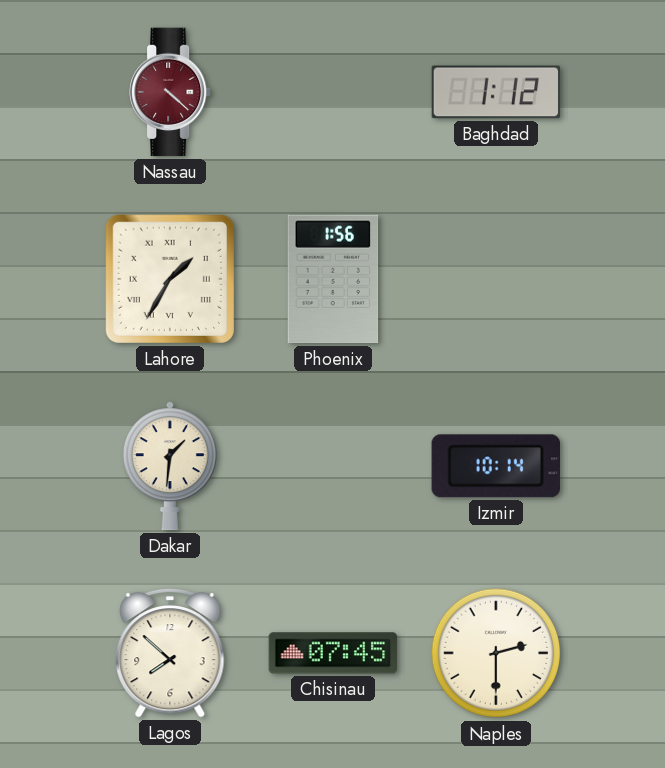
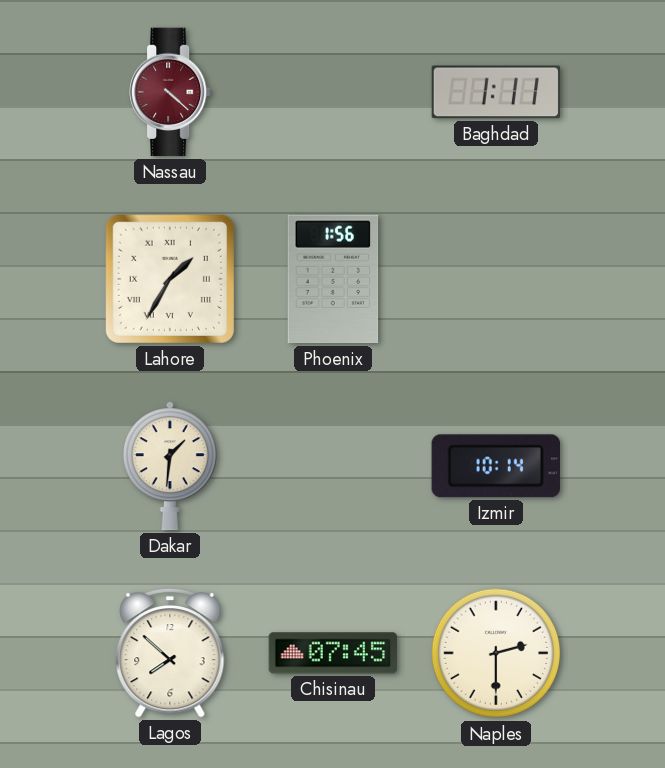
Baghdad: 1:12 -> 1:11 (496, 92)
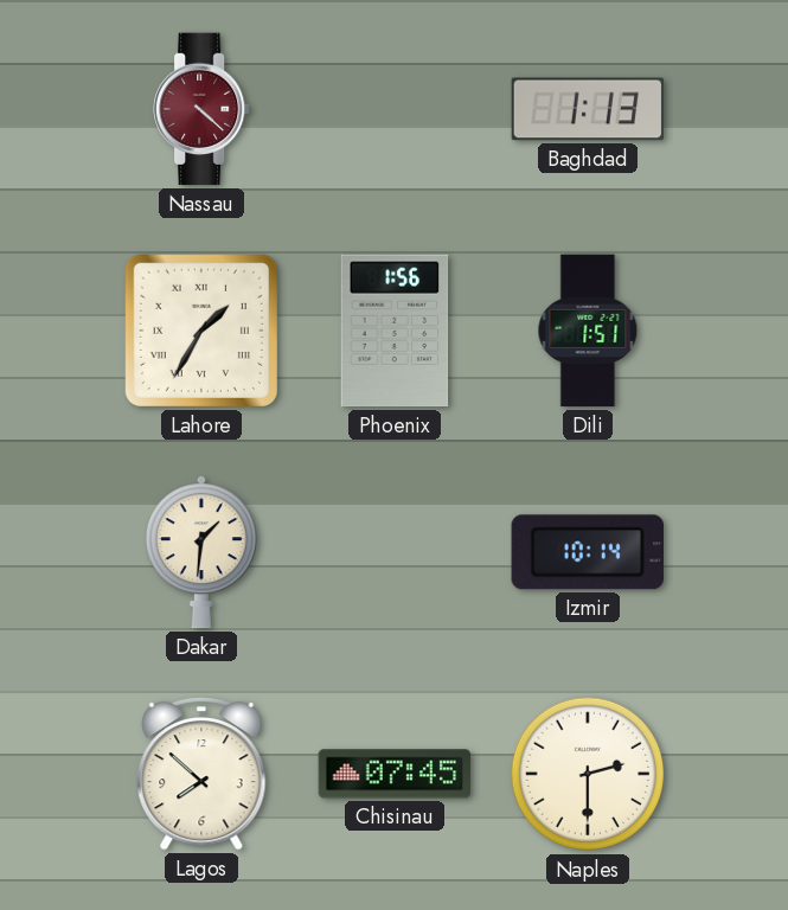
Baghdad: 1:11 -> 1:13 (588, 109)
Dili: none -> 1:51 (588, 331)
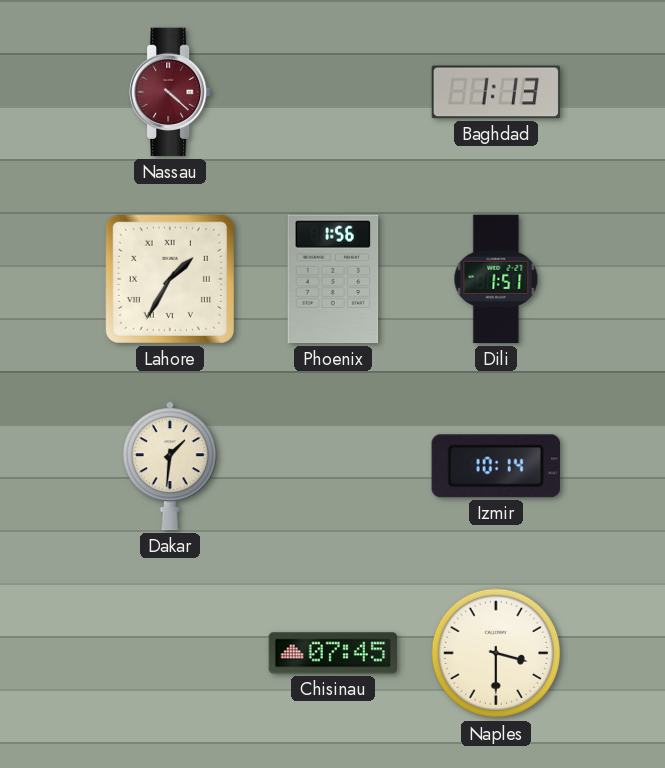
Lagos: 7:52 -> none (201, 774)
Naples: 2:30 -> 3:30 (496, 653)
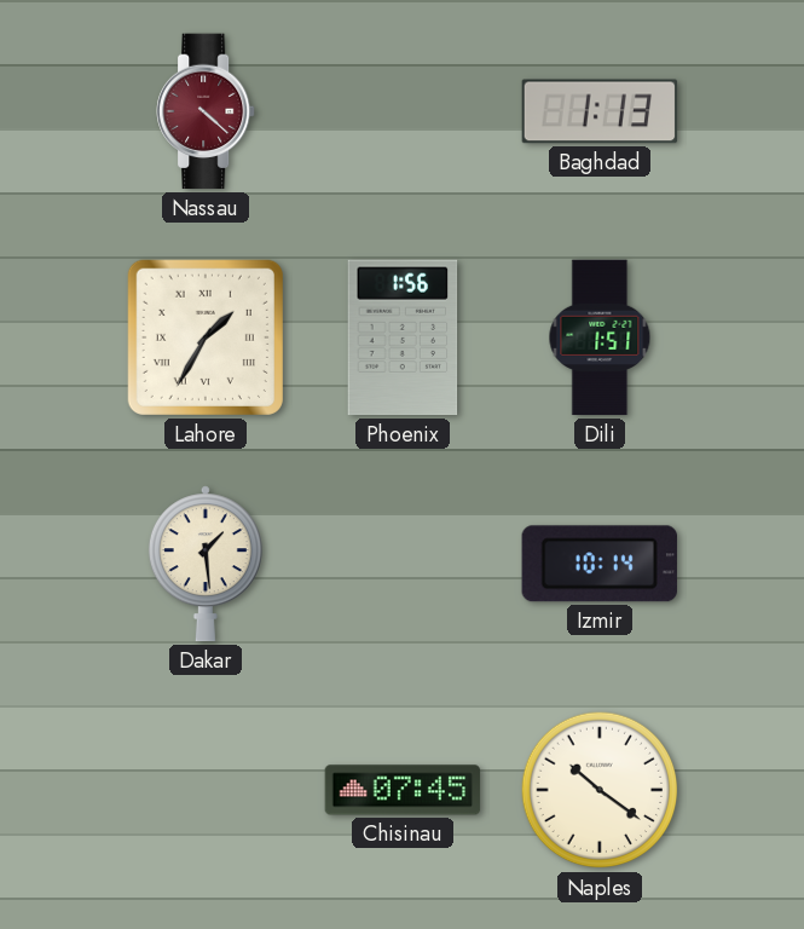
Dakar: 1:31 -> 1:29 (206, 564)
Naples: 3:30 -> 10:21 (600, 790)
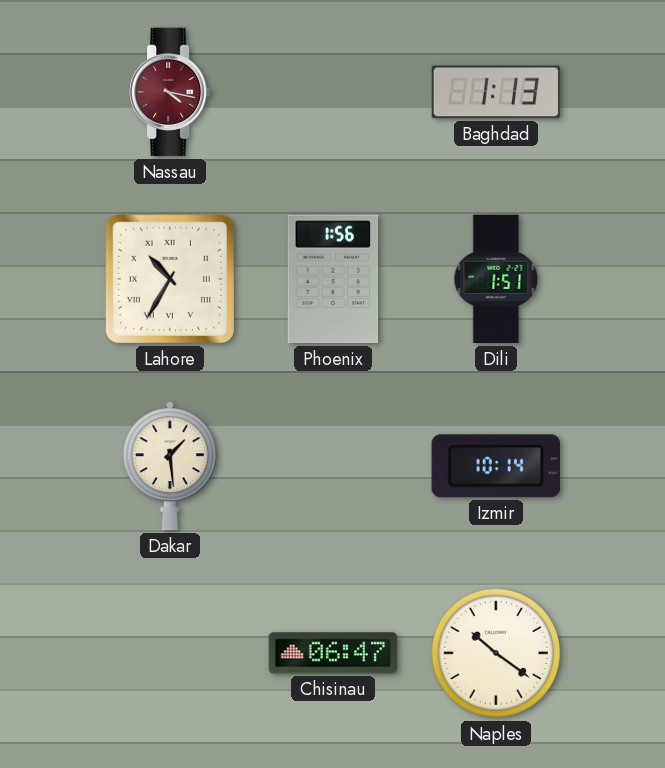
Nassau: 4:22 -> 4:17 (171, 92)
Lahore: 1:35 -> 10:35 (170, 279)
Chisinau: 07:45 -> 06:47 (333, 653)
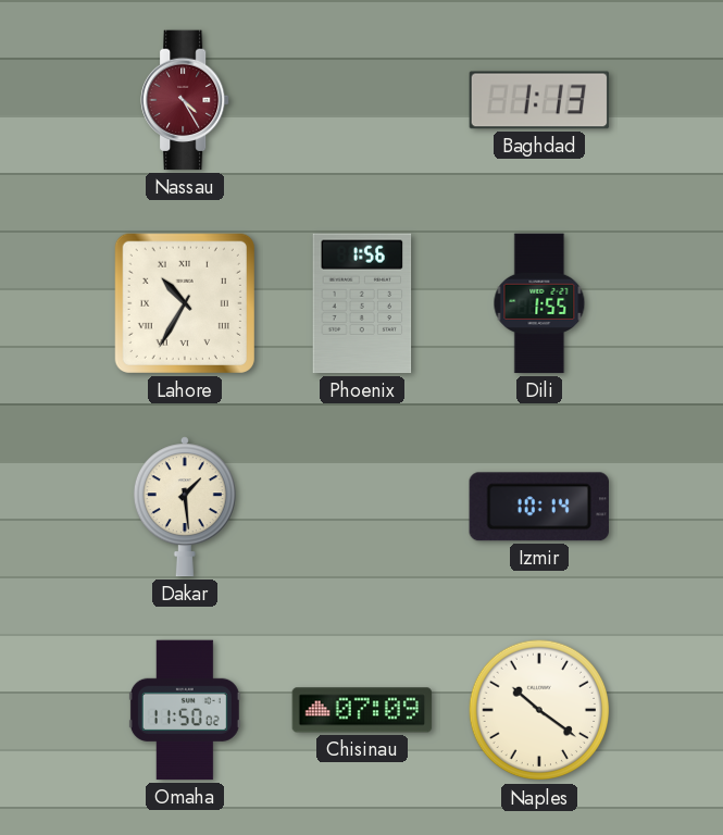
Nassau: 4:17 -> 4:25 (186, 100)
Dili: 1:51 -> 1:55 (539, 303)
Omaha: none -> 11:50 (185, 710)
Chisinau: 06:47 -> 07:09 (362, 710)
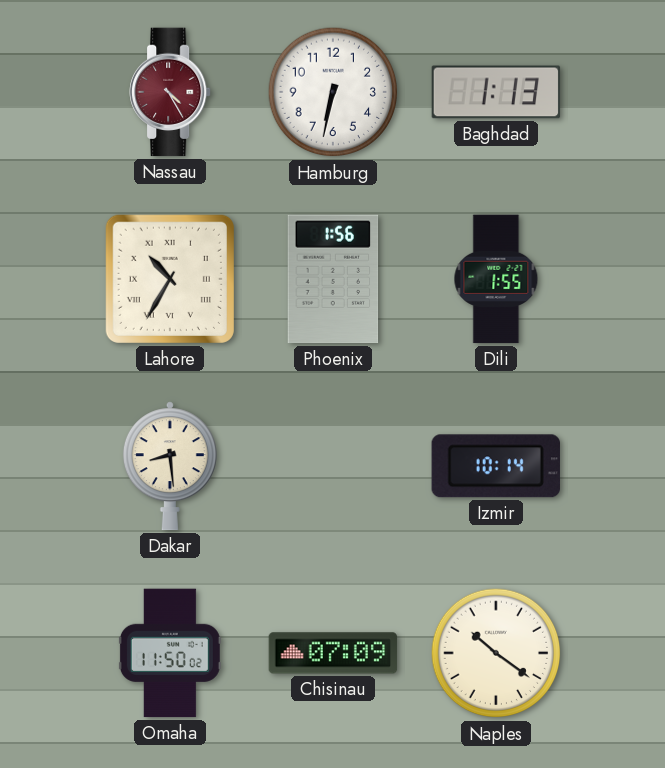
Hamburg: none -> 6:32 (333, 92)
Dakar: 1:29 -> 8:29 (170, 466)
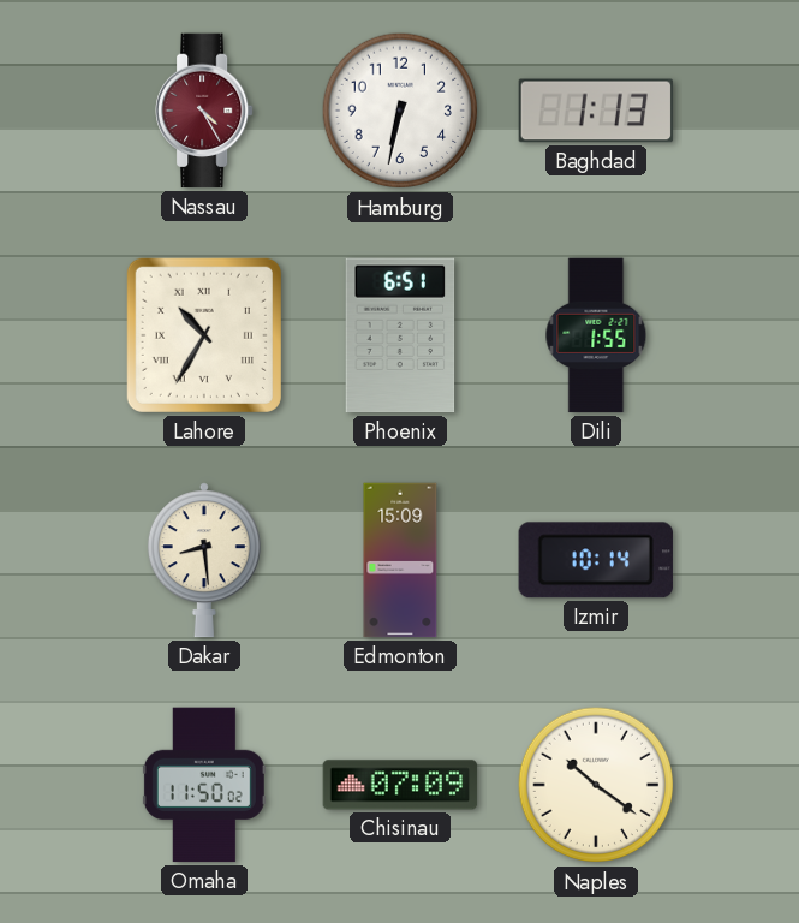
Phoenix: 1:56 -> 6:51 (400, 335)
Edmonton: none -> 15:09 (400, 560)
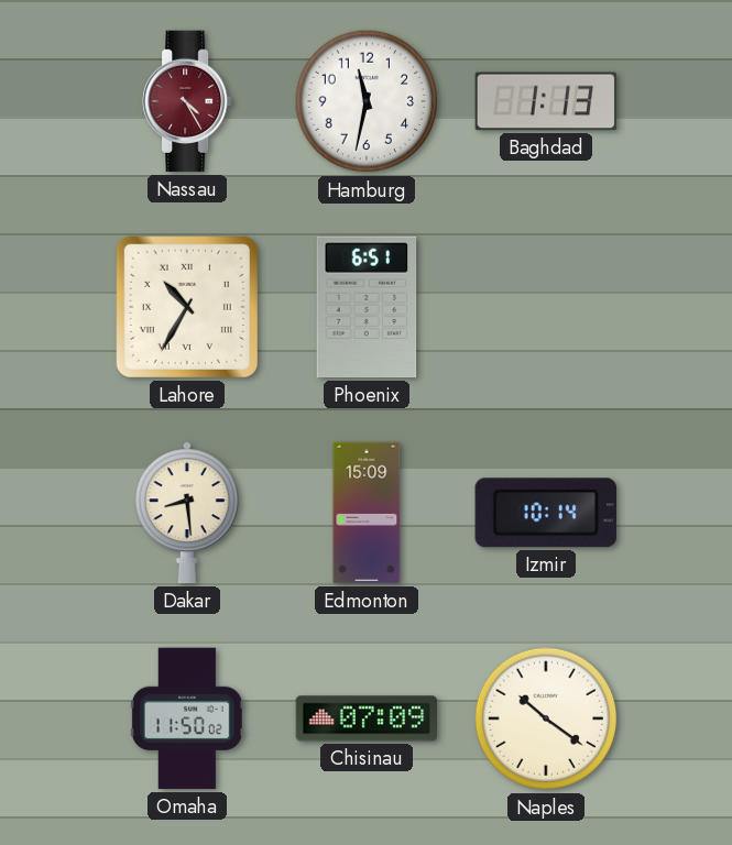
Hamburg: 6:32 -> 11:32 (367, 101)
Dili: 1:55 -> none (596, 335)
